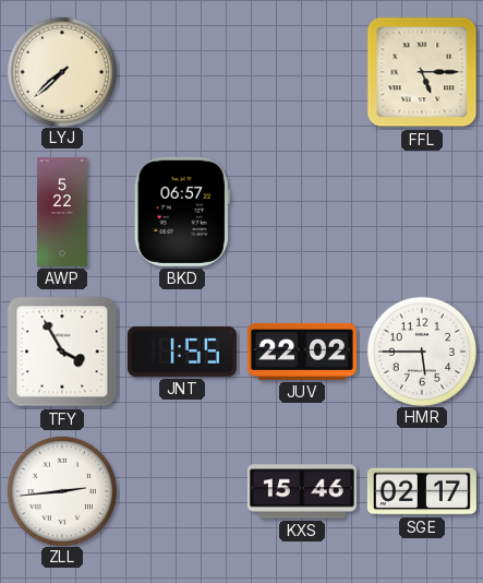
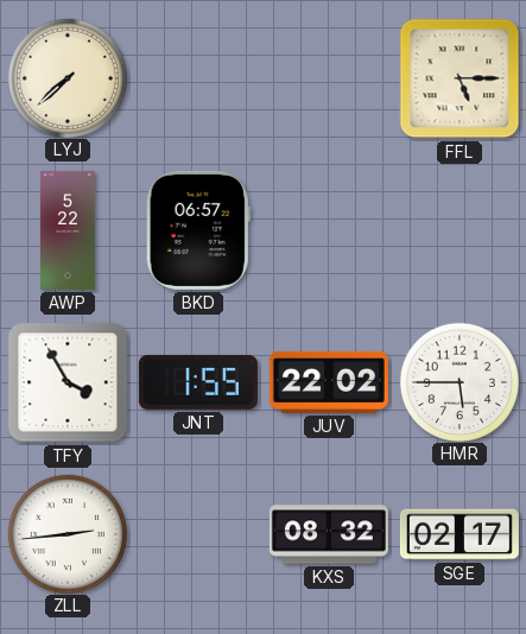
KXS: 15:46 -> 08:32 (329, 534)
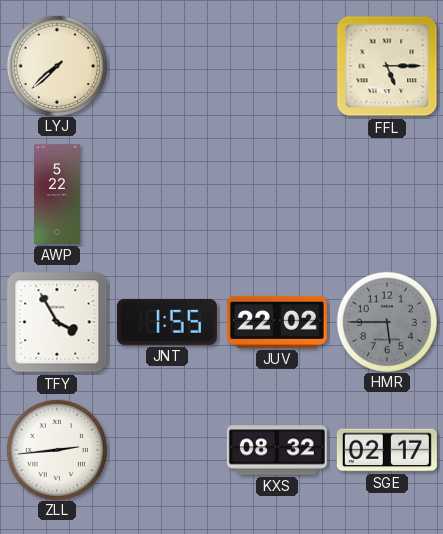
BKD: 06:57 -> none (198, 230)
HMR dial: white -> grey (386, 321)
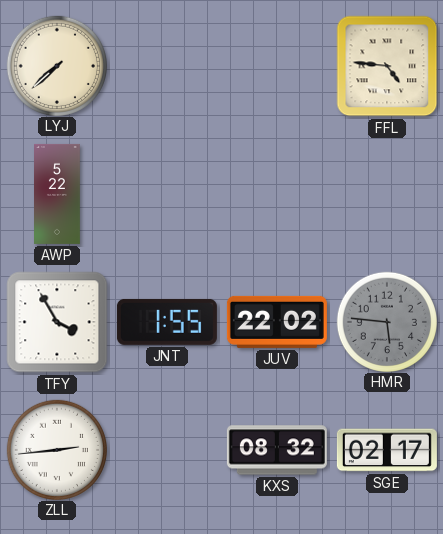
FFL: 5:15 -> 4:46 (387, 66)
HMR: 5:45 -> 5:46 (386, 321)
